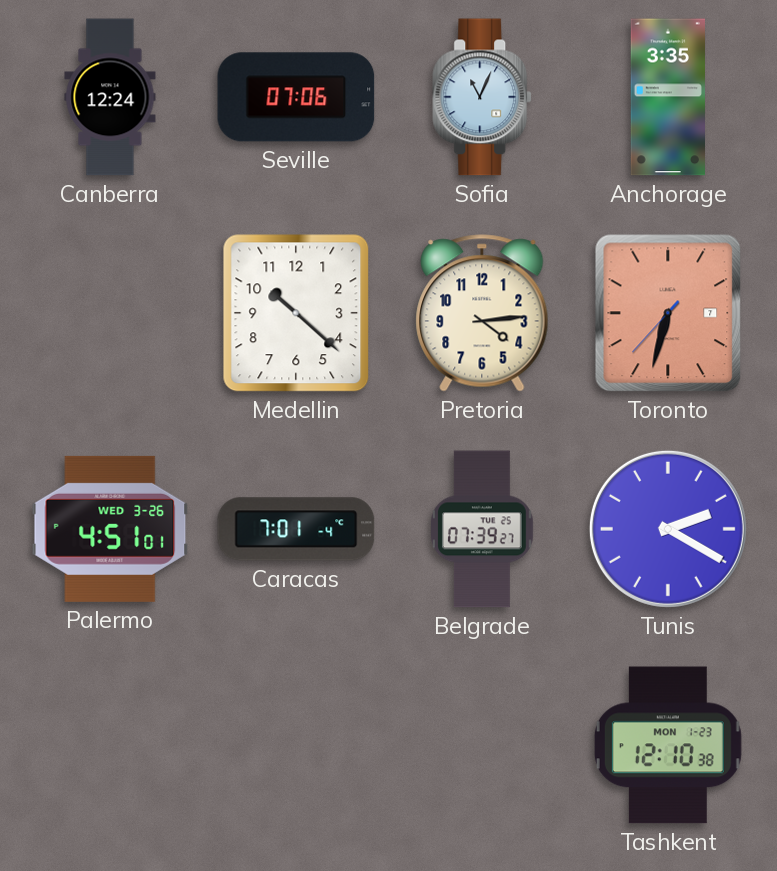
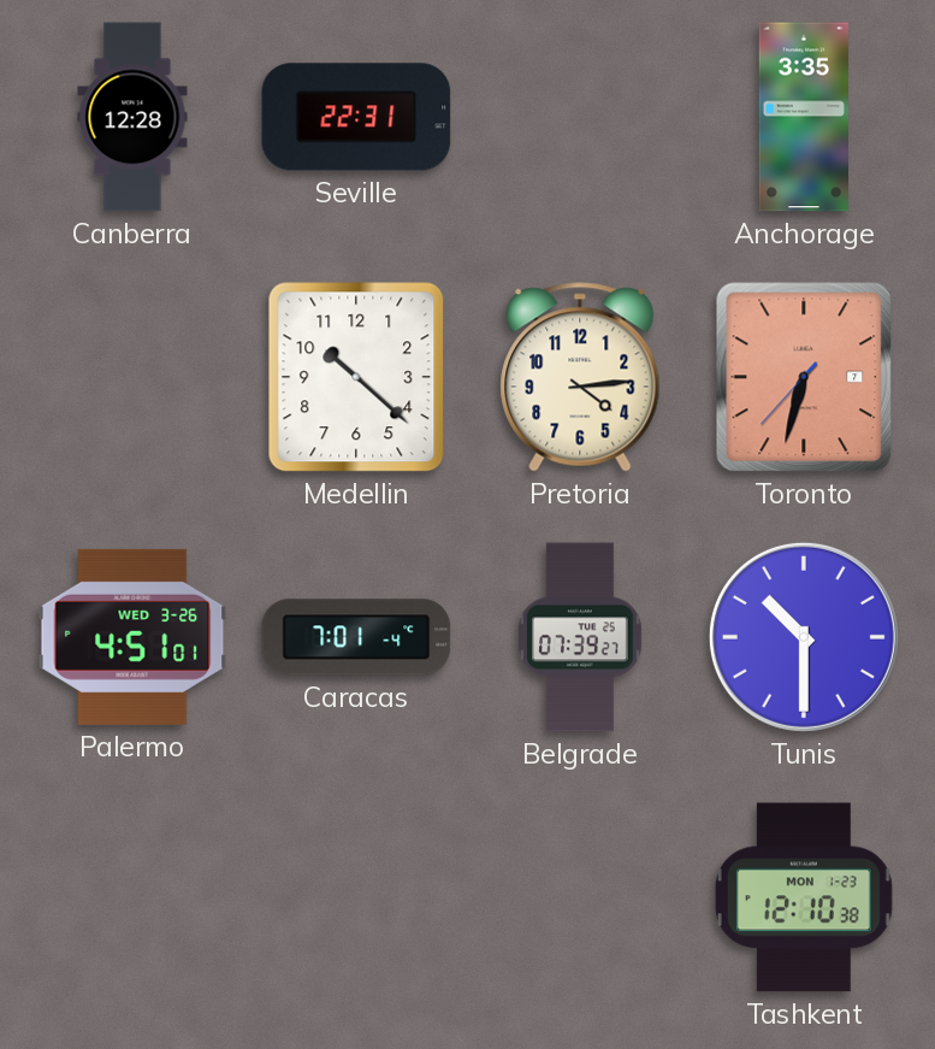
Canberra: 12:24 -> 12:28 (132, 117)
Seville: 07:06 -> 22:31 (356, 117)
Sofia: 11:04 -> none (483, 97)
Tunis: 2:20 -> 10:30 (804, 637)
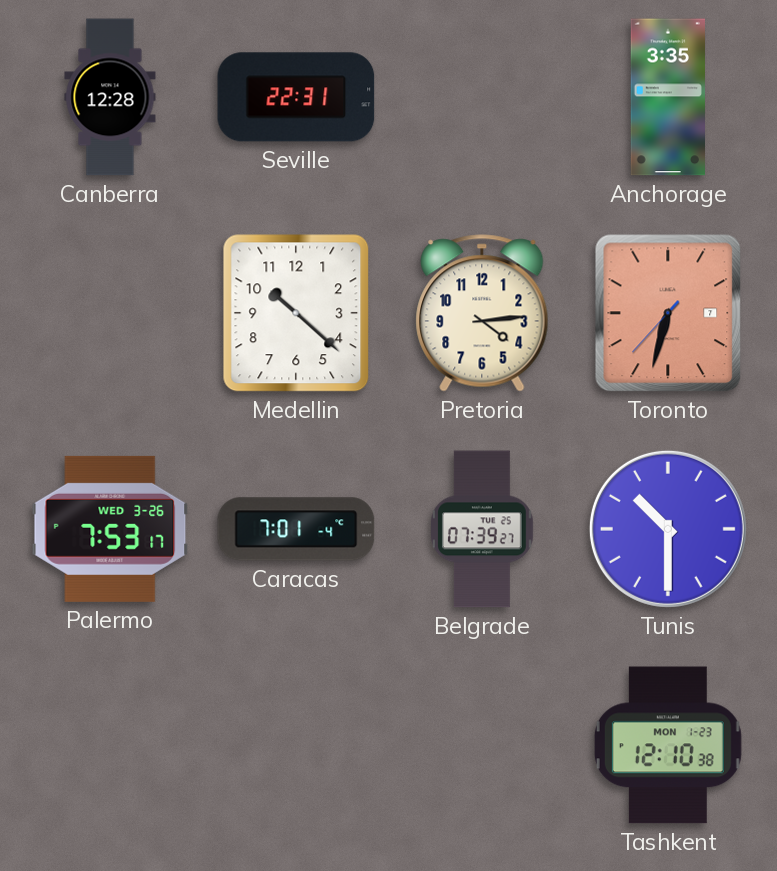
Palermo: 4:51 -> 7:53 (110, 529)
